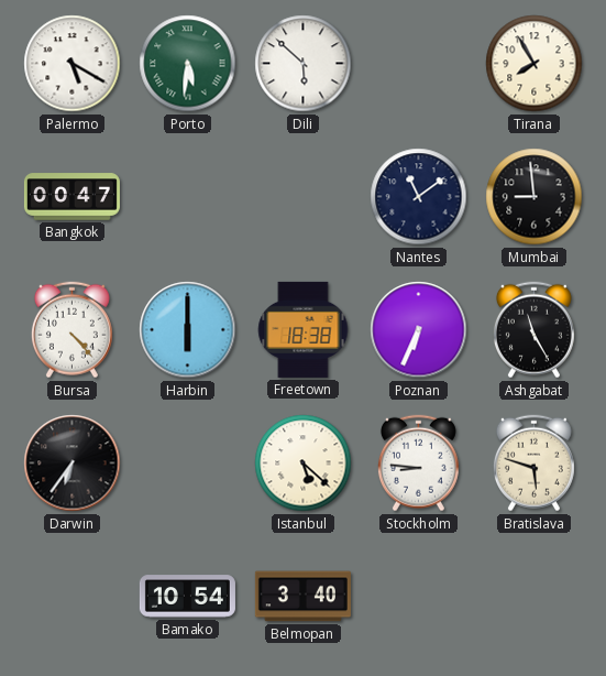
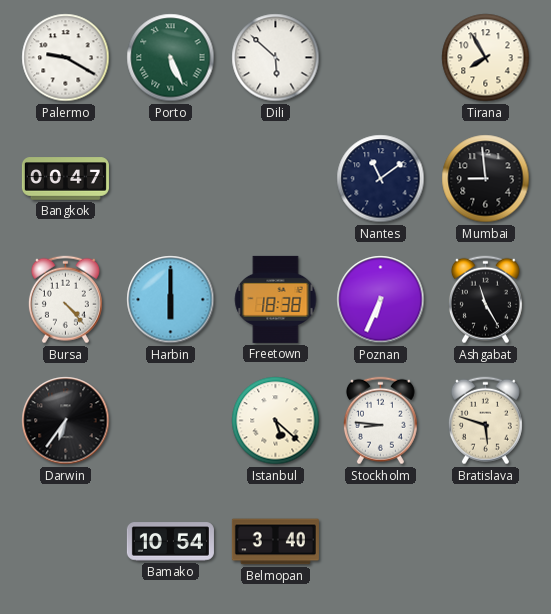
Palermo: 5:20 -> 9:20 (66, 58)
Porto: 5:31 -> 5:26 (171, 58)
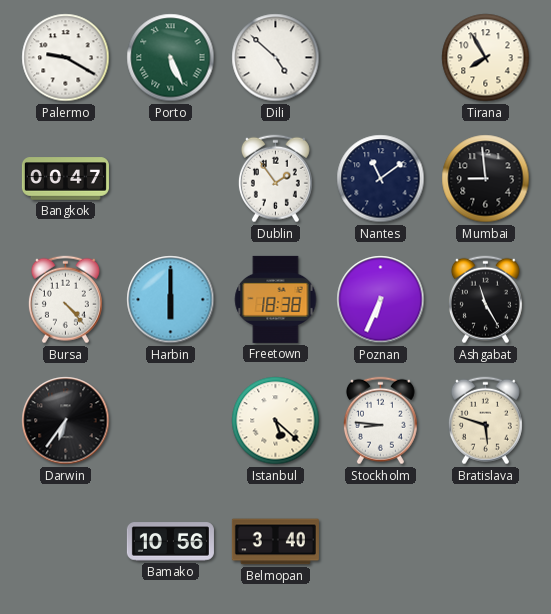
Dili: 5:52 -> 4:52 (276, 58)
Dublin: none -> 1:54 (275, 179)
Bamako: 10:54 -> 10:56 (170, 542)
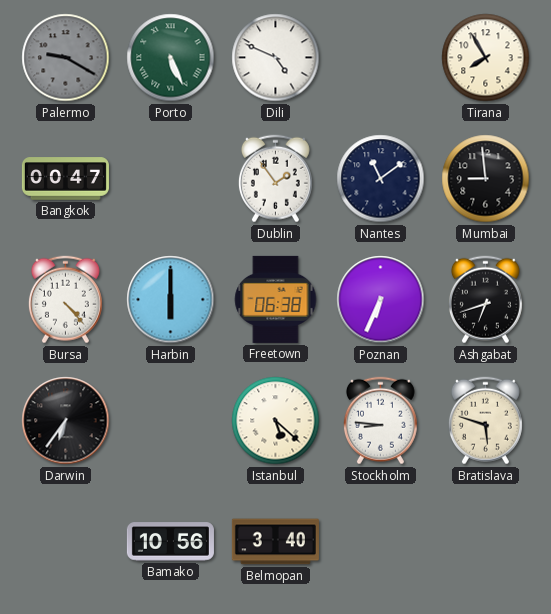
Palermo dial: white -> grey (66, 58)
Dili: 4:52 -> 4:49 (276, 58)
Freetown: 18:38 -> 06:38 (276, 299)
Ashgabat: 11:25 -> 6:42 (485, 300)
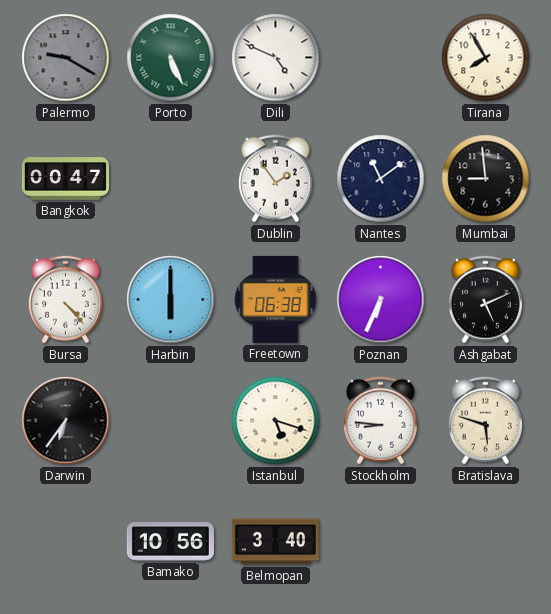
Ashgabat: 6:42 -> 5:11 (485, 300)
Istanbul: 5:22 -> 5:18 (276, 421)
